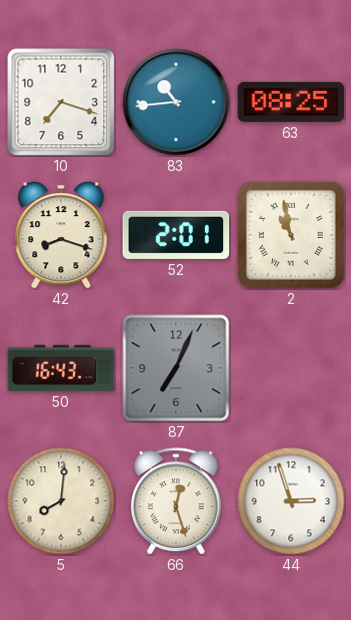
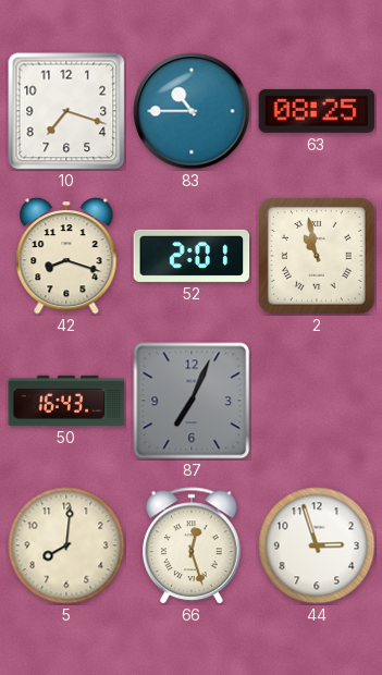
83: 10:44 -> 10:45 (192, 111)
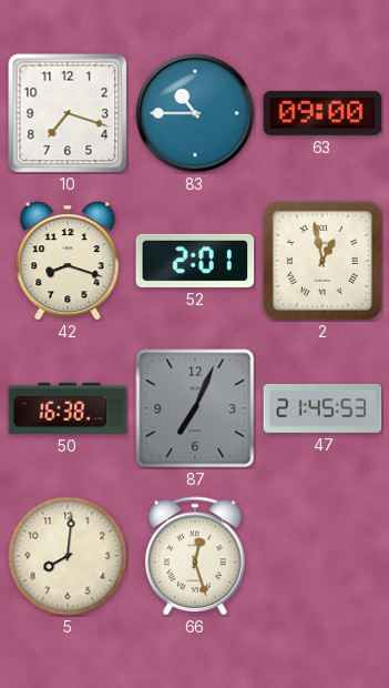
63: 08:25 -> 09:00 (323, 113)
2: 10:58 -> 12:58 (323, 261)
50: 16:43 -> 16:38 (68, 408)
47: none -> 21:45 (323, 408)
44: 2:57 -> none (317, 545)
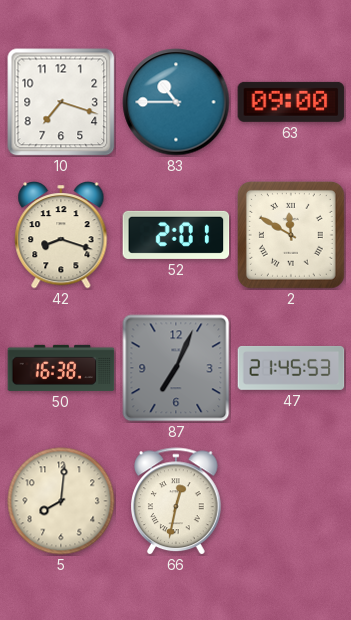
2: 12:58 -> 11:50 (291, 235)
66: 12:27 -> 12:32 (177, 501)
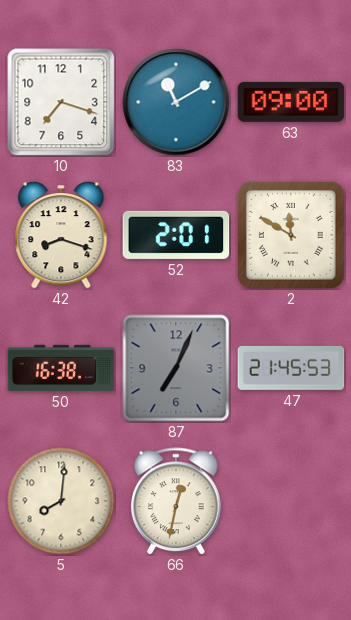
83: 10:45 -> 11:10 (176, 102)
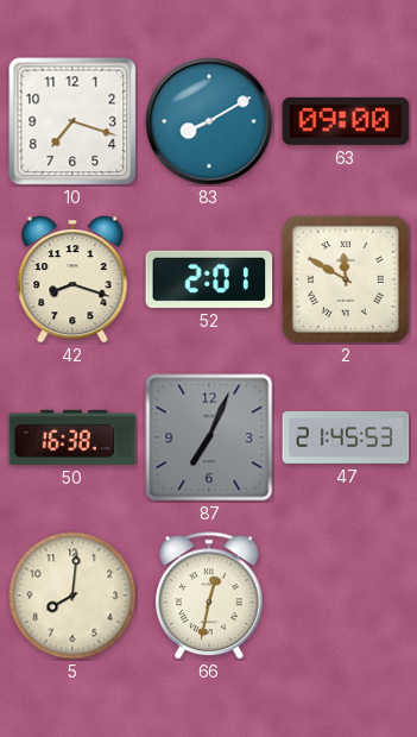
83: 11:10 -> 8:10 (209, 121)
